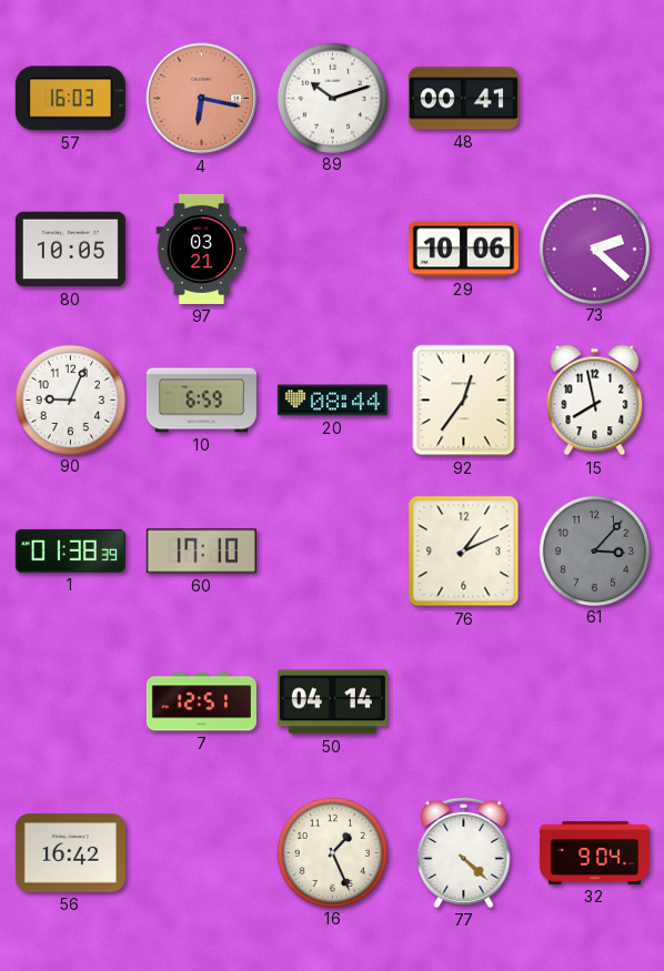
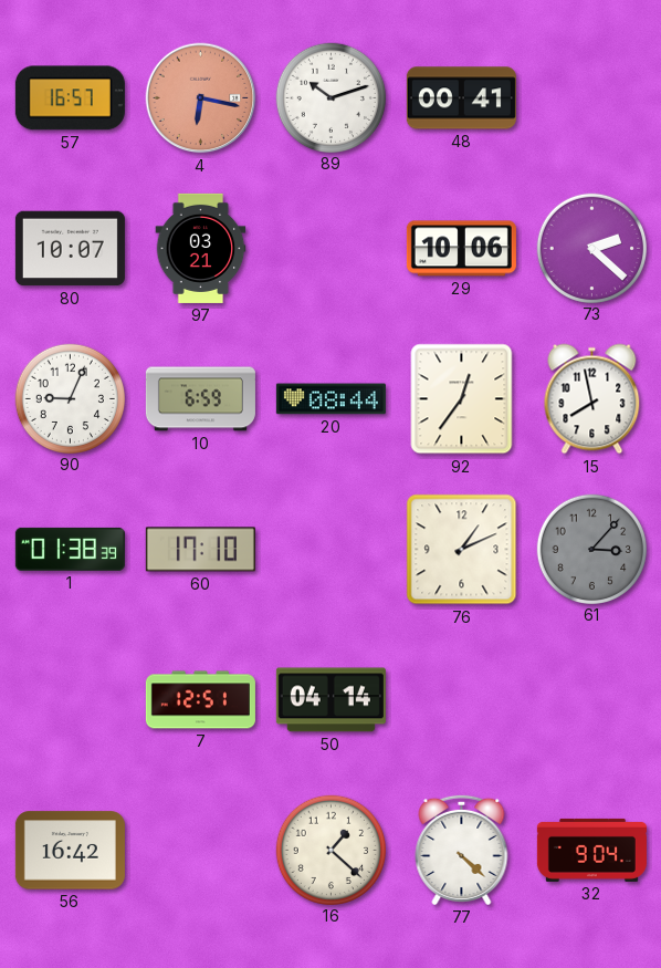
57: 16:03 -> 16:57 (70, 98)
80: 10:05 -> 10:07 (70, 249)
16: 1:26 -> 1:22 (330, 850)
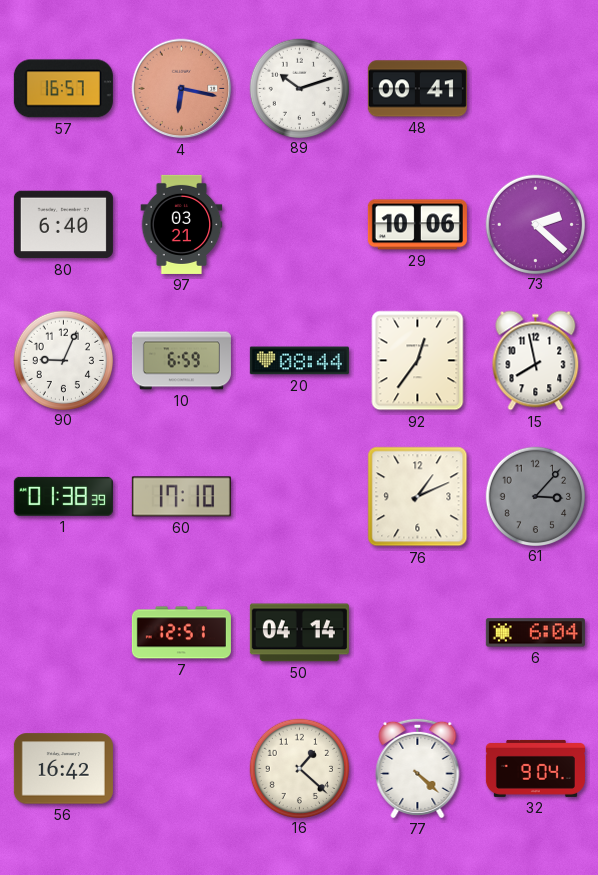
80: 10:07 -> 6:40 (63, 225)
6: none -> 6:04 (535, 633)
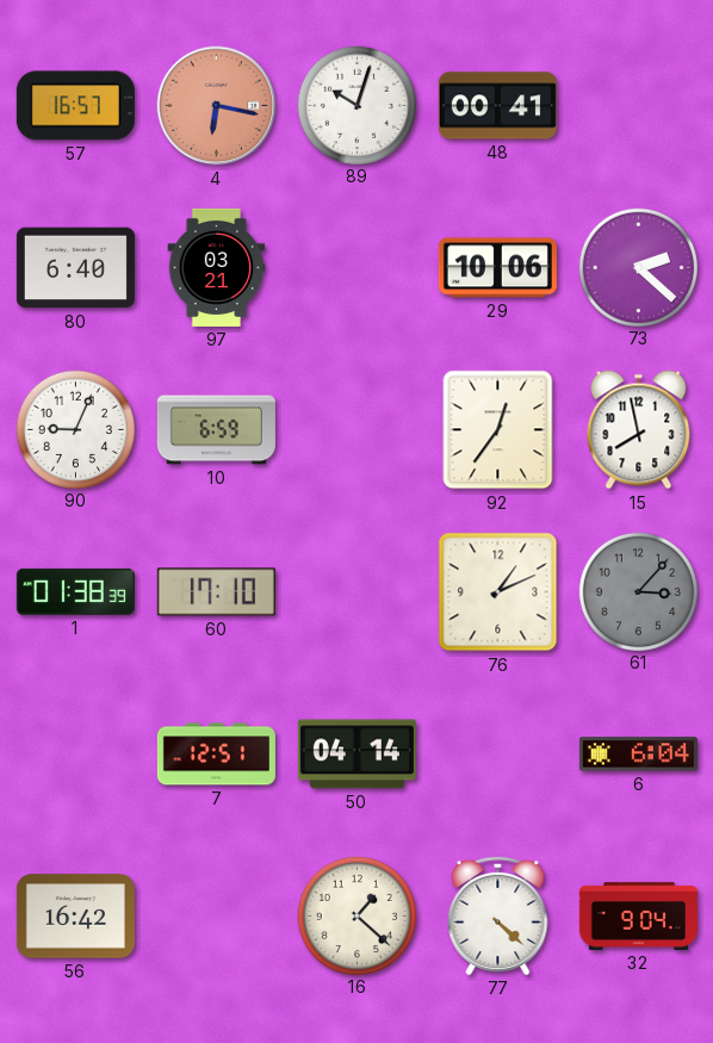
89: 10:12 -> 10:03 (356, 105)
20: 08:44 -> none (299, 361)
